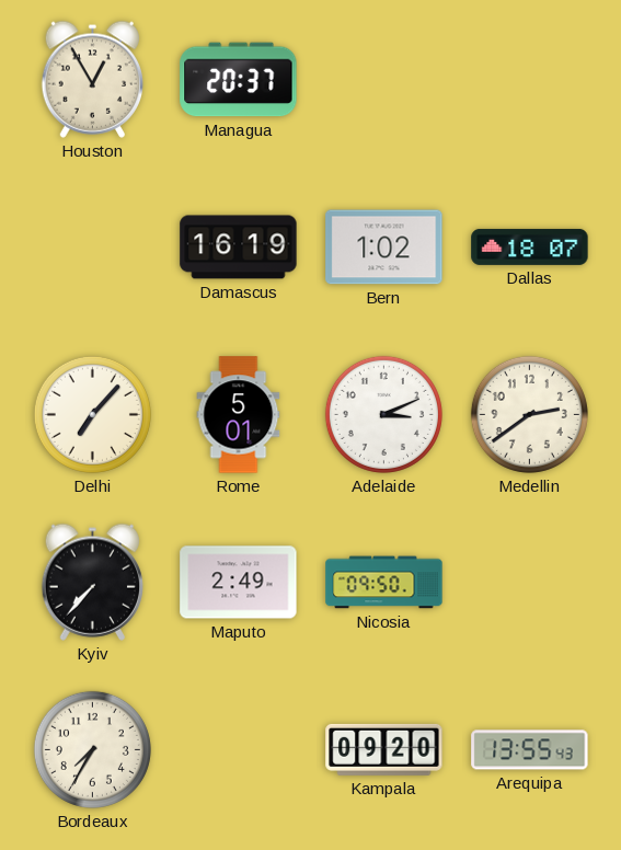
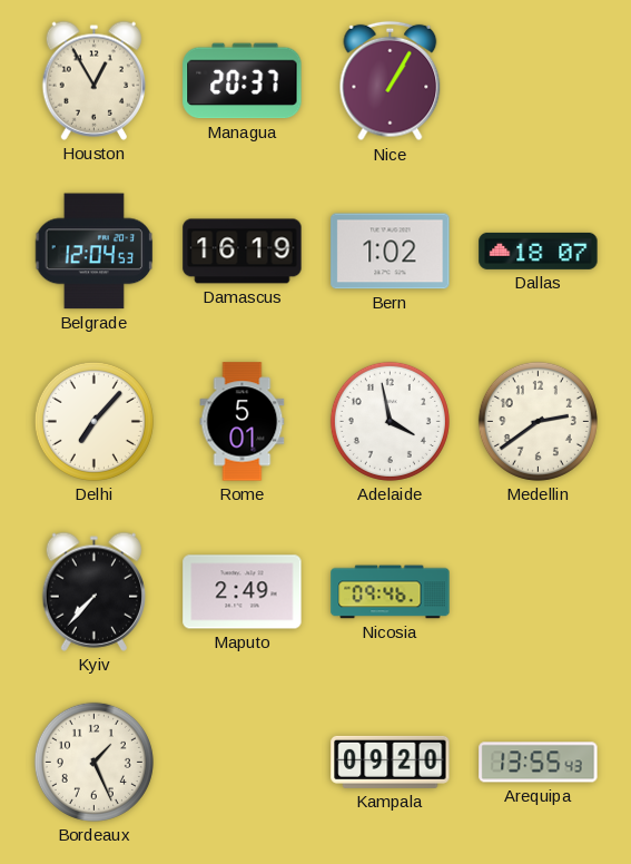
Nice: none -> 1:05 (391, 81)
Belgrade: none -> 12:04 (95, 252)
Adelaide: 3:11 -> 3:58 (390, 421)
Nicosia: 09:50 -> 09:46 (391, 592)
Bordeaux: 7:35 -> 1:26 (93, 762)
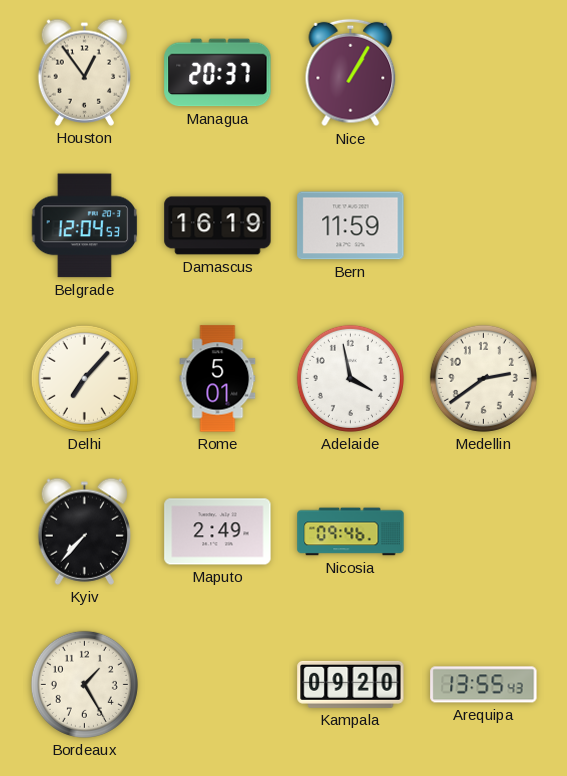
Houston: 12:55 -> 12:54 (84, 72)
Bern: 1:02 -> 11:59 (351, 226)
Dallas: 18:07 -> none (539, 251)
Bordeaux: 1:26 -> 1:25 (84, 684)
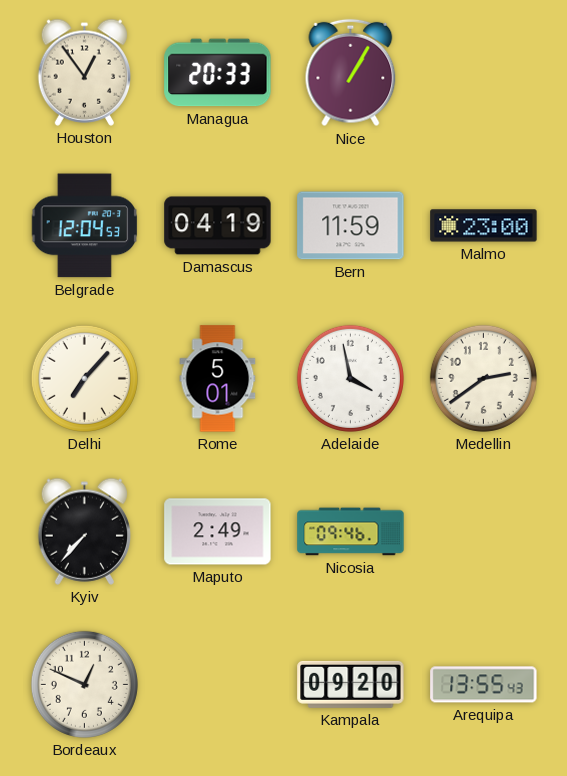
Managua: 20:37 -> 20:33 (218, 73)
Damascus: 16:19 -> 04:19 (218, 226)
Malmo: none -> 23:00 (484, 226)
Bordeaux: 1:25 -> 12:49 (84, 684)
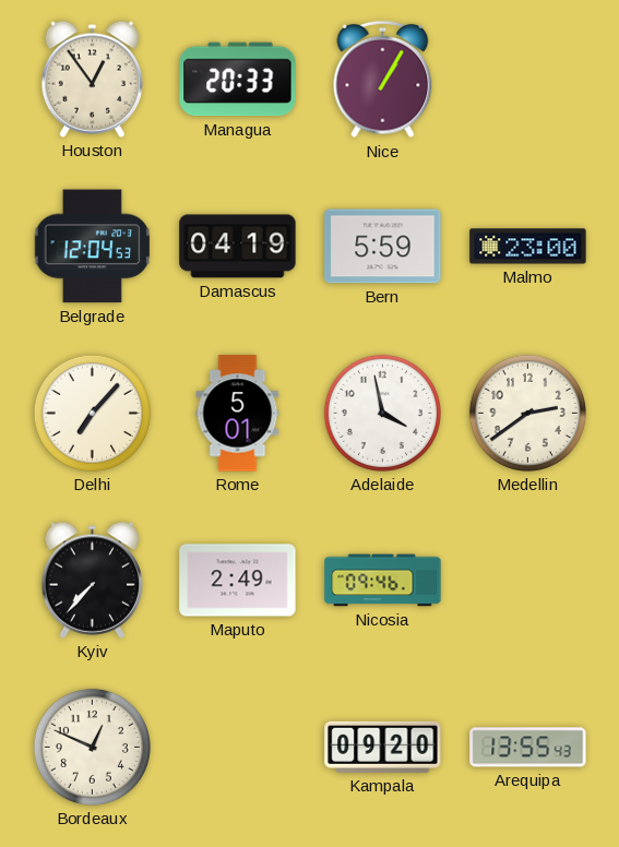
Bern: 11:59 -> 5:59 (383, 247)
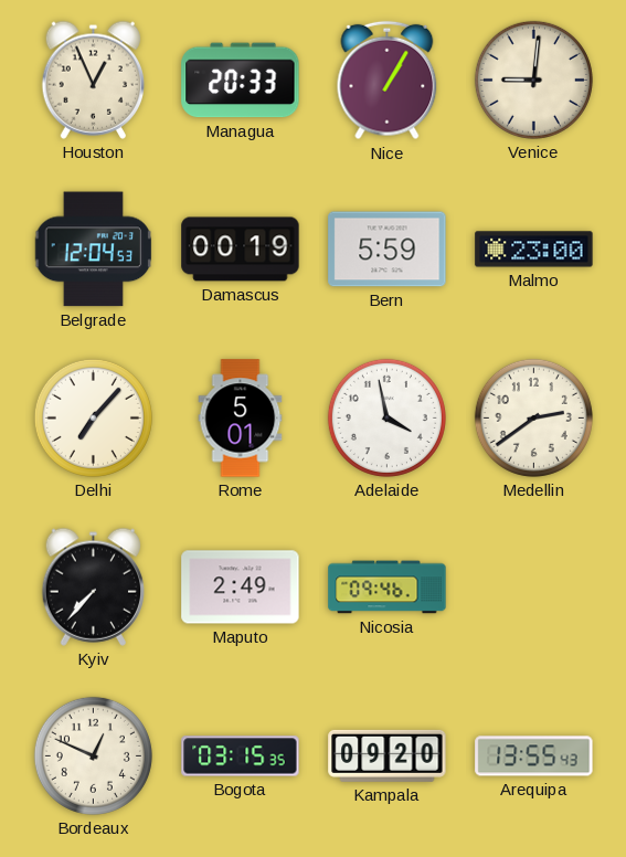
Houston: 12:54 -> 12:56 (93, 80)
Venice: none -> 9:01 (533, 80)
Damascus: 04:19 -> 00:19 (241, 250)
Bogota: none -> 03:15 (241, 757)
